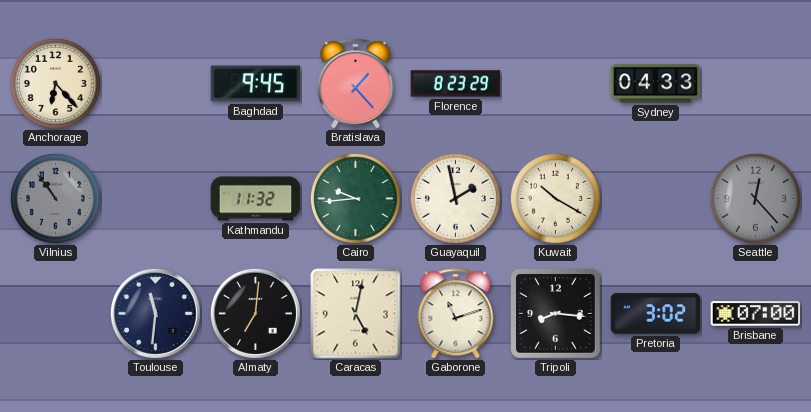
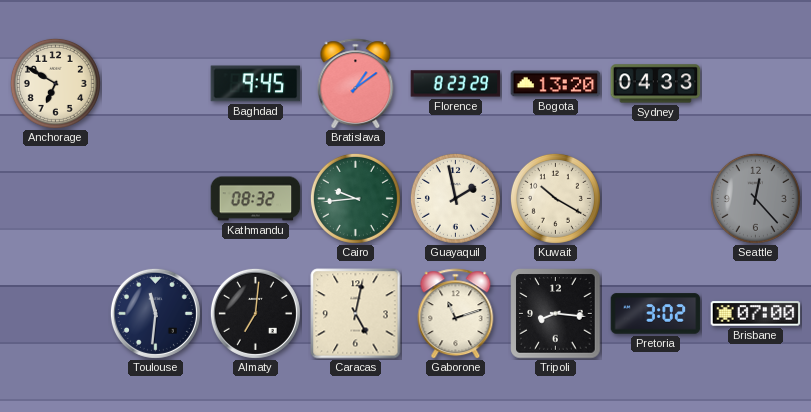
Anchorage: 6:23 -> 6:50 (55, 83)
Bratislava: 1:23 -> 1:09 (356, 84)
Bogota: none -> 13:20 (556, 84)
Vilnius: 10:54 -> none (55, 198)
Kathmandu: 11:32 -> 08:32 (256, 199)
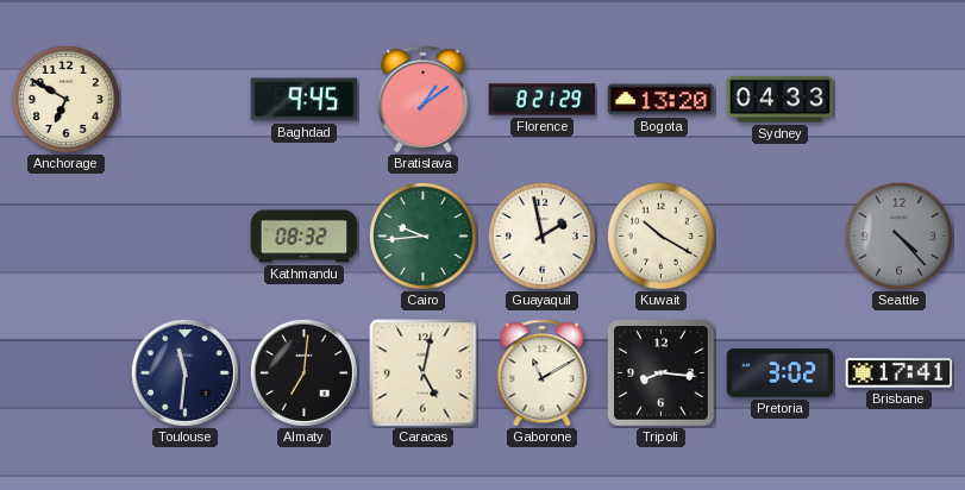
Florence: 8:23 -> 8:21 (543, 100)
Seattle: 12:23 -> 4:23 (898, 235)
Gaborone: 11:12 -> 11:10 (543, 373)
Brisbane: 07:00 -> 17:41 (900, 373)
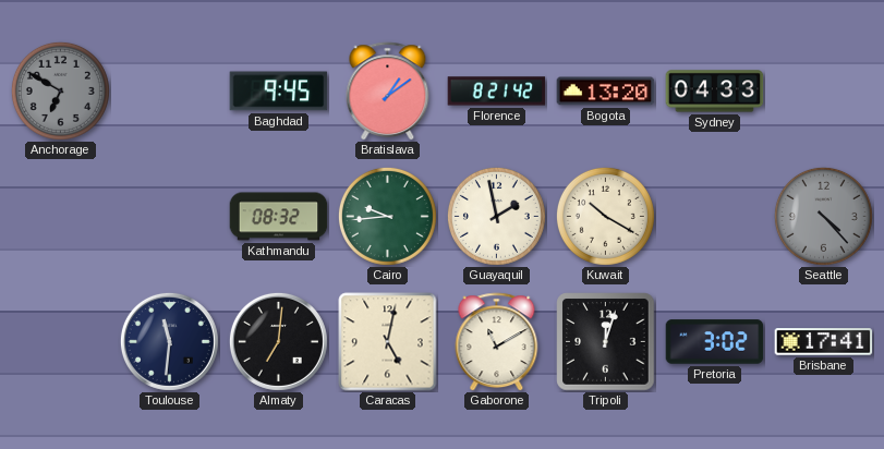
Anchorage dial: cream -> grey (60, 90)
Florence: 8:21:29 -> 8:21:42 (497, 92)
Tripoli: 8:16 -> 12:03 (606, 342)
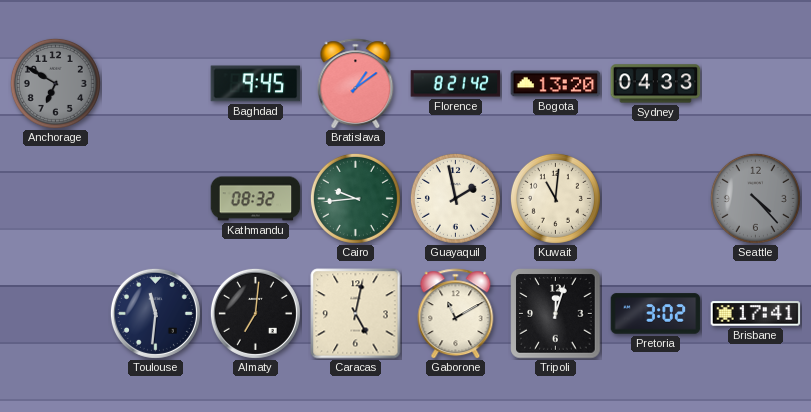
Kuwait: 10:20 -> 11:01 (555, 198)
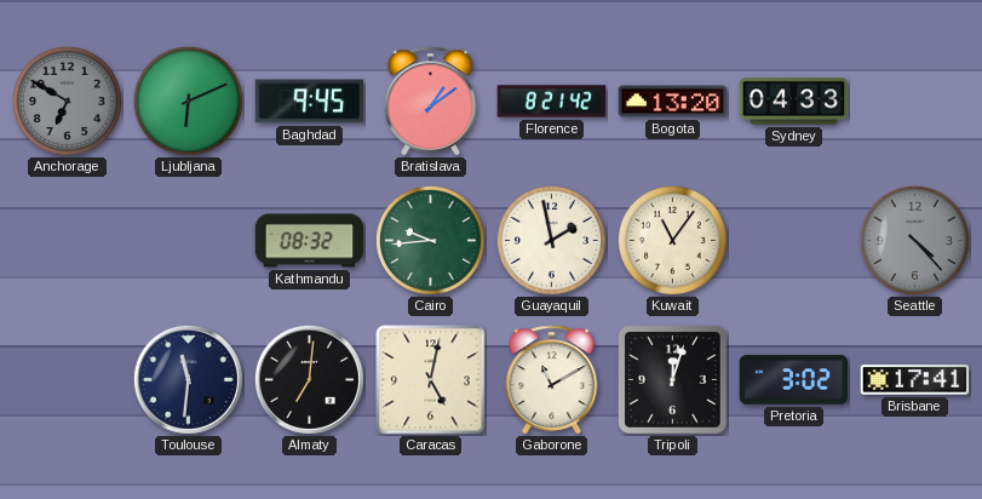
Ljubljana: none -> 6:11 (188, 101)
Kuwait: 11:01 -> 11:06 (672, 240)
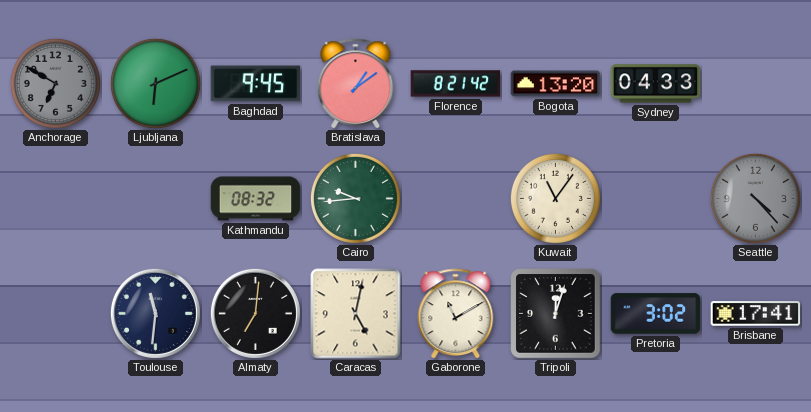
Guayaquil: 1:58 -> none (551, 240)
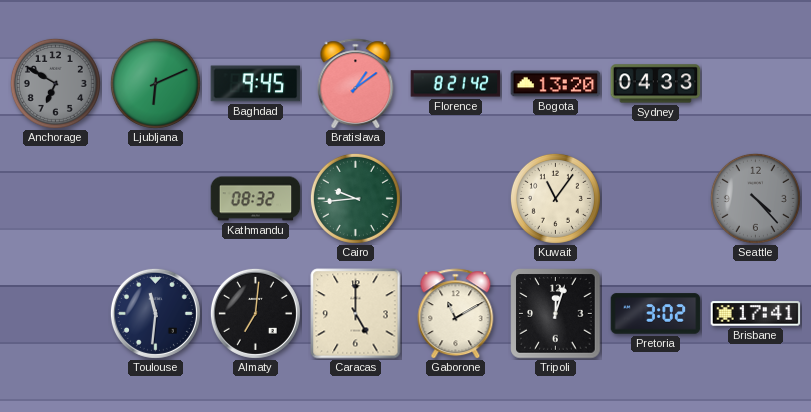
Caracas: 5:02 -> 5:00 (356, 314)
